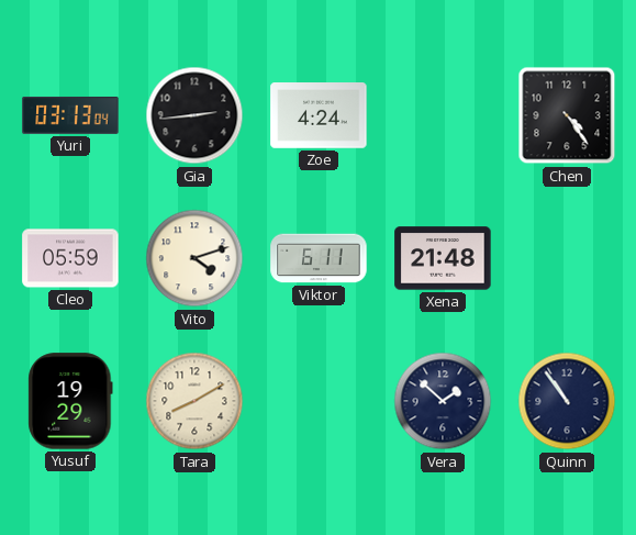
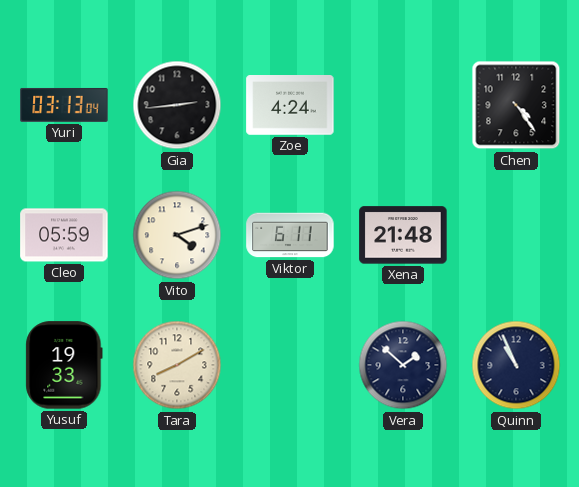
Yusuf: 19:29 -> 19:33 (64, 365)
Quinn: 10:54 -> 10:56 (516, 365)
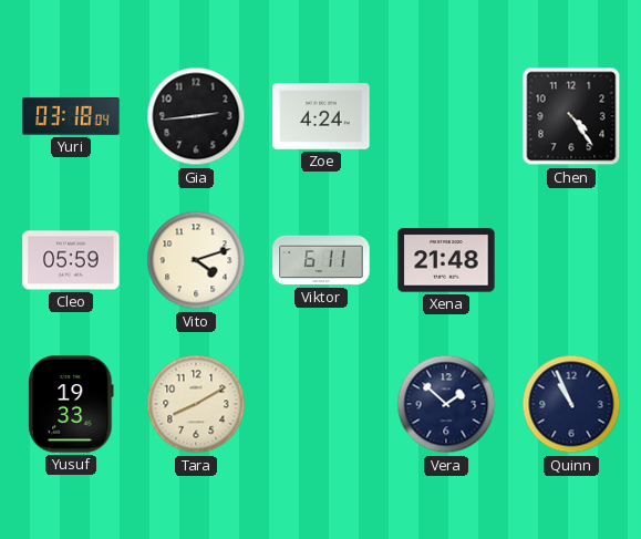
Yuri: 03:13 -> 03:18 (71, 116)
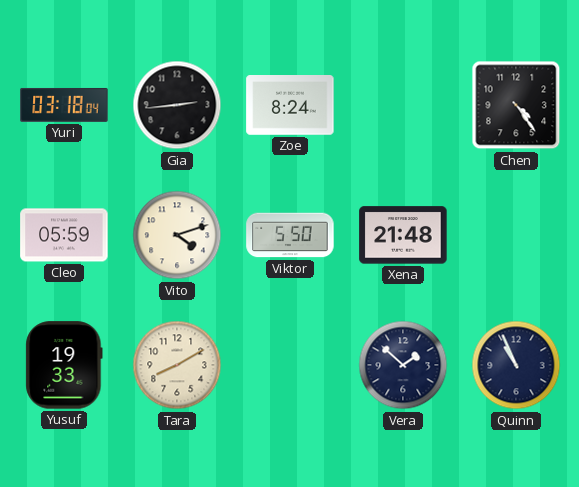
Zoe: 4:24 -> 8:24 (290, 106)
Viktor: 6:11 -> 5:50 (290, 235)
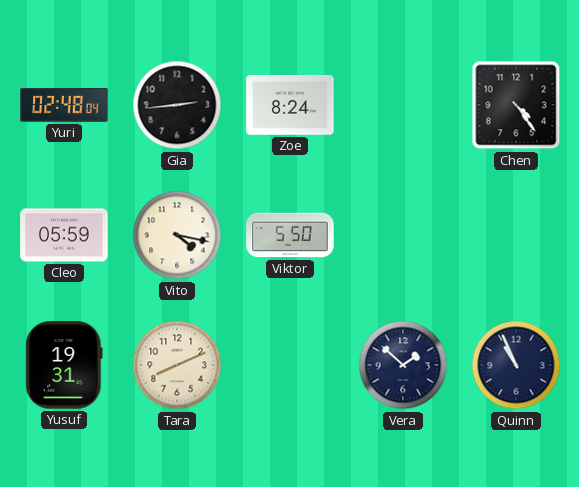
Yuri: 03:18 -> 02:48 (64, 105)
Vito: 4:12 -> 4:17 (177, 235)
Xena: 21:48 -> none (403, 235)
Yusuf: 19:33 -> 19:31 (64, 365)
Tara: 8:10 -> 8:11 (177, 365)
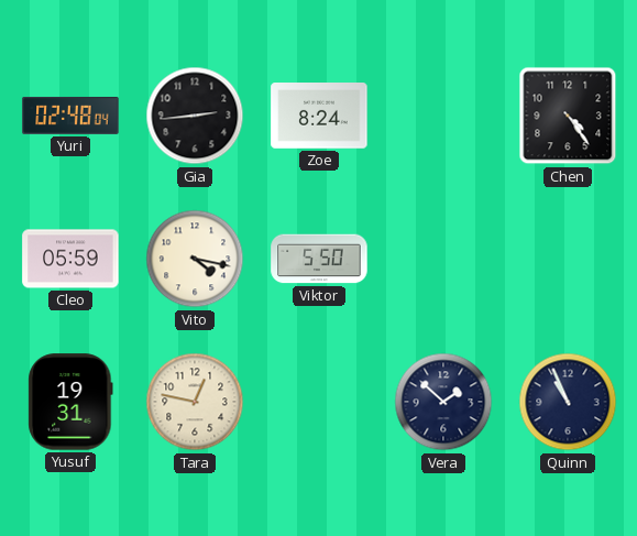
Tara: 8:11 -> 12:47 (195, 402)
